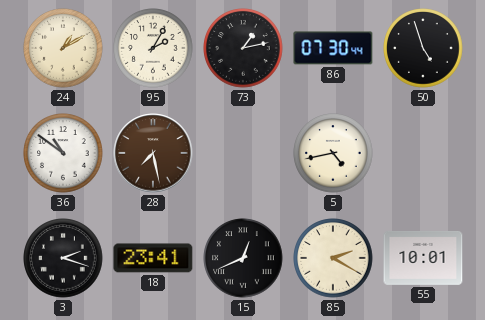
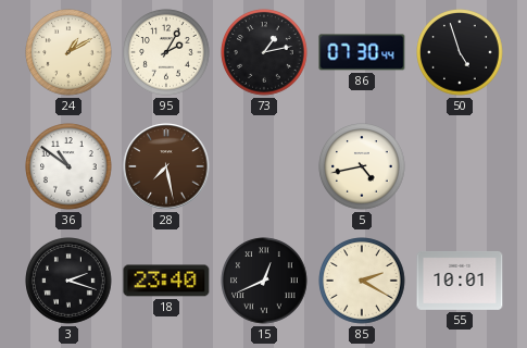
18: 23:41 -> 23:40 (166, 281)
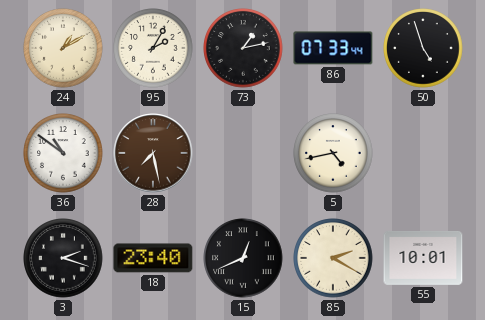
86: 07:30 -> 07:33 (333, 48)
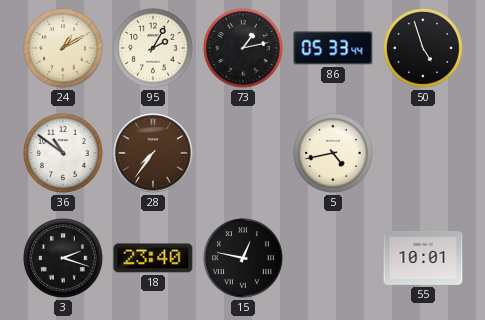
86: 07:33 -> 05:33 (333, 48)
28: 7:28 -> 7:36 (153, 153)
15: 12:41 -> 12:47 (243, 258)
85: 2:20 -> none (333, 258)
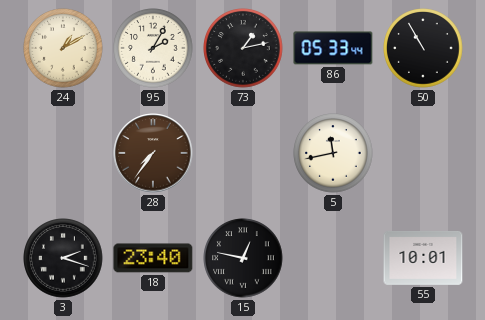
50: 4:57 -> 10:55 (423, 48)
36: 10:51 -> none (63, 153)
5: 4:43 -> 11:43 (333, 153)
